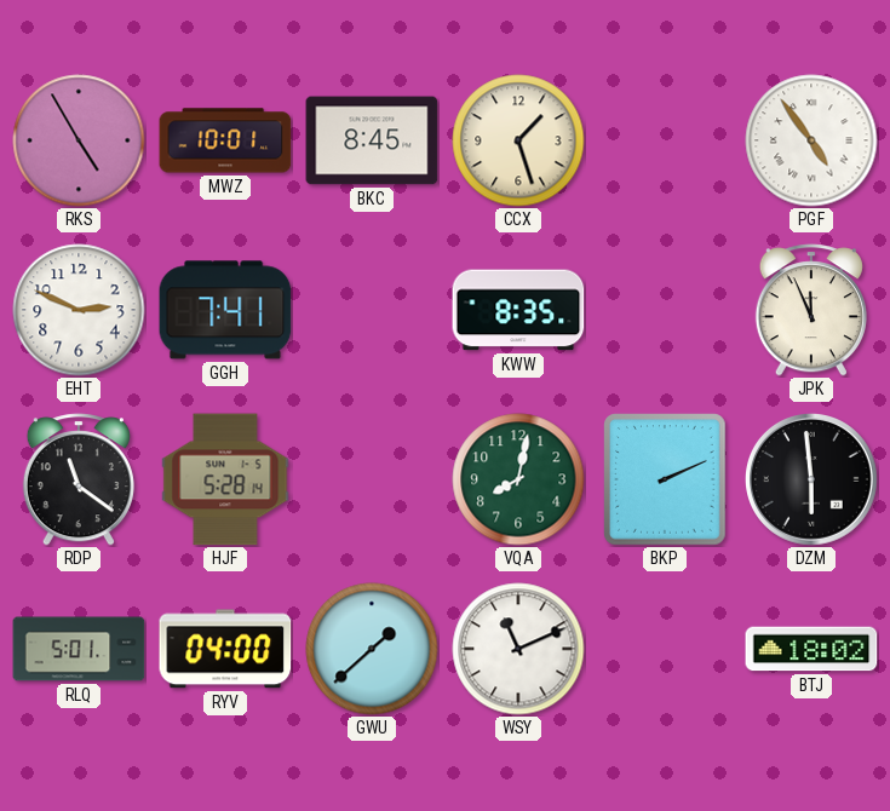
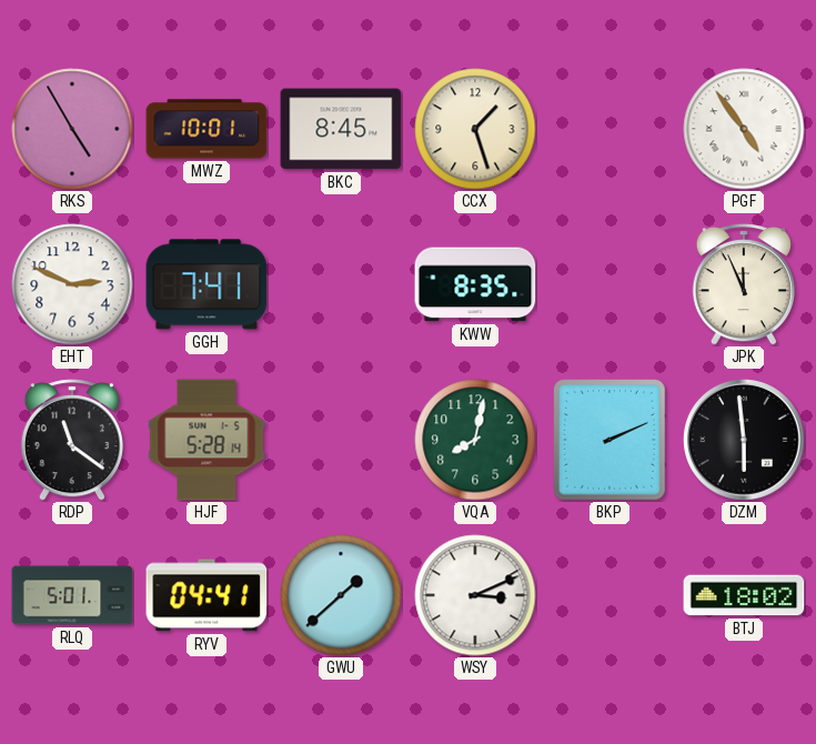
RYV: 04:00 -> 04:41 (206, 595)
WSY: 11:11 -> 3:11 (475, 595)
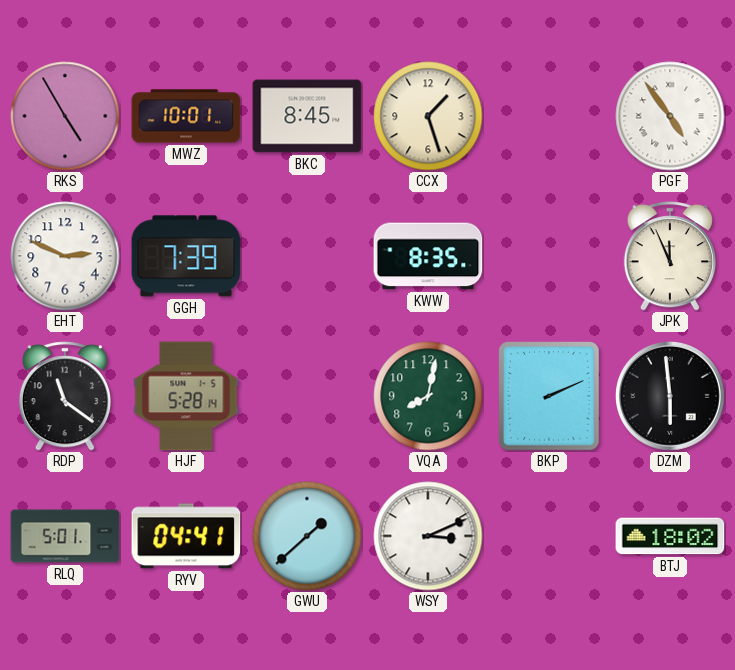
GGH: 7:41 -> 7:39 (186, 256)
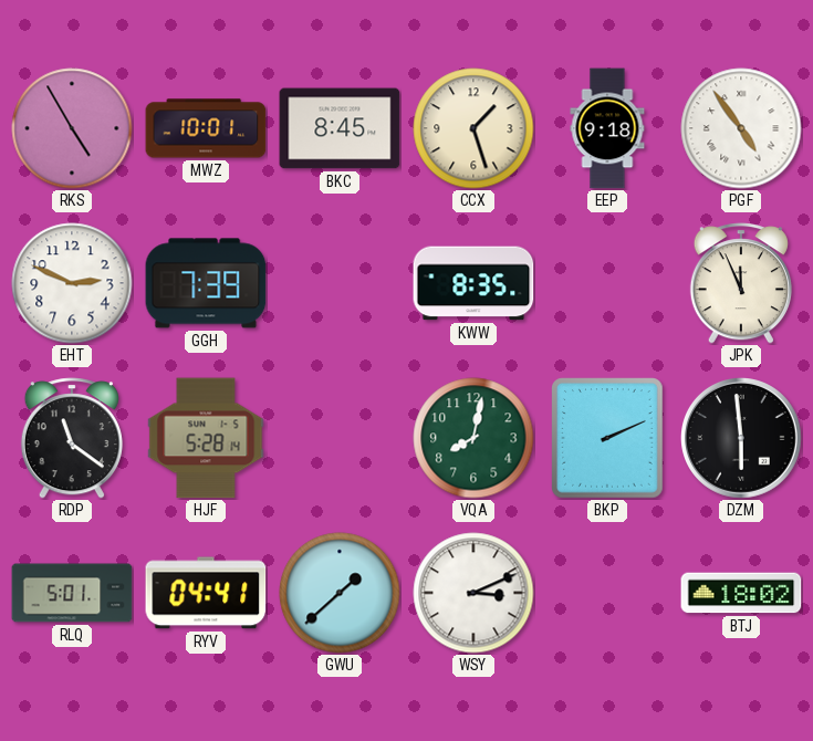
EEP: none -> 9:18 (607, 128)
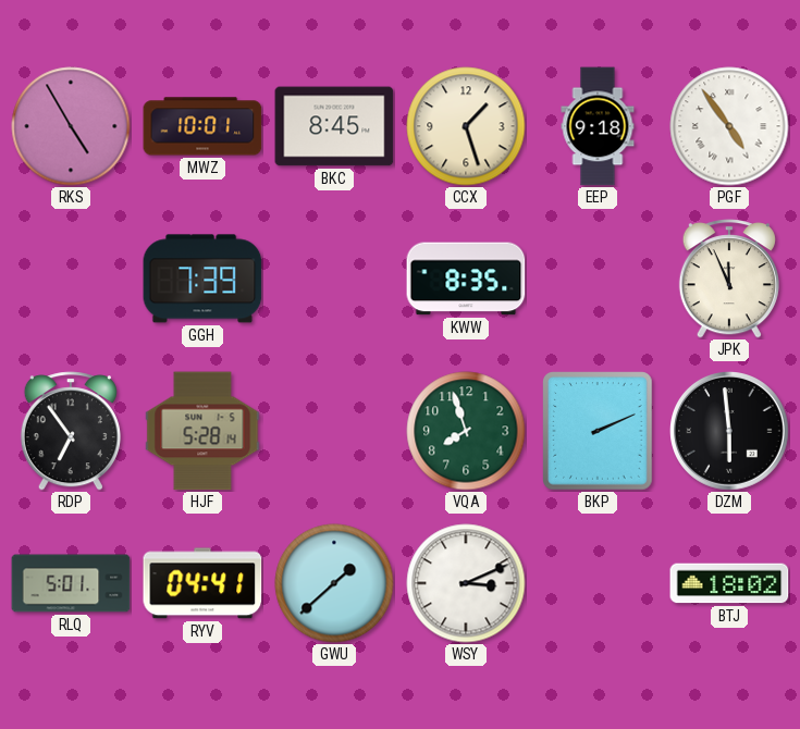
EHT: 2:49 -> none (72, 283)
RDP: 11:21 -> 6:54 (71, 431)
VQA: 8:02 -> 7:57 (466, 431)
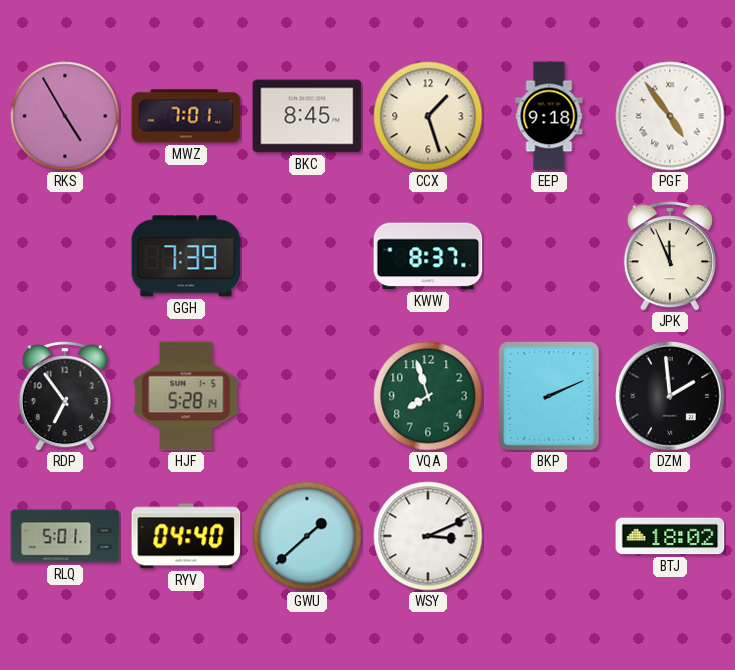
MWZ: 10:01 -> 7:01 (186, 116)
KWW: 8:35 -> 8:37 (428, 256)
DZM: 5:59 -> 1:59 (671, 397)
RYV: 04:41 -> 04:40 (186, 536)
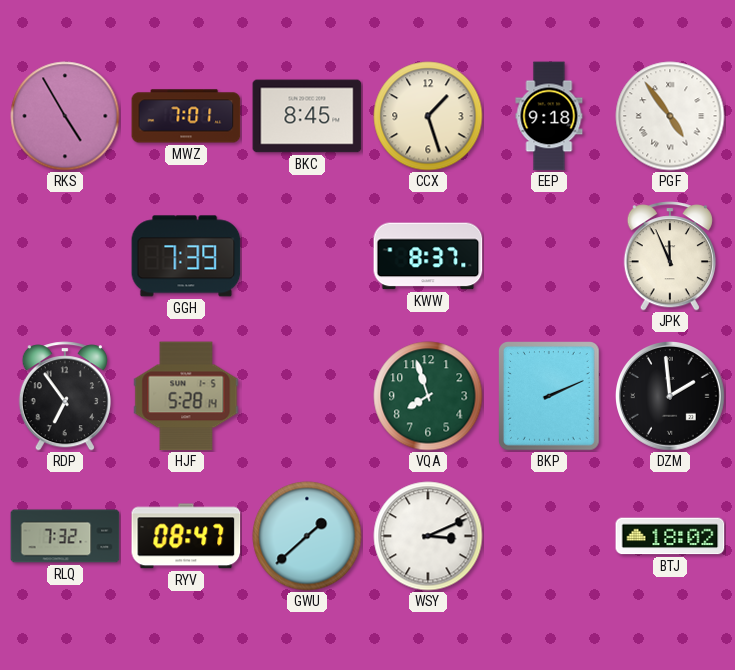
RLQ: 5:01 -> 7:32 (65, 536)
RYV: 04:40 -> 08:47 (186, 536)
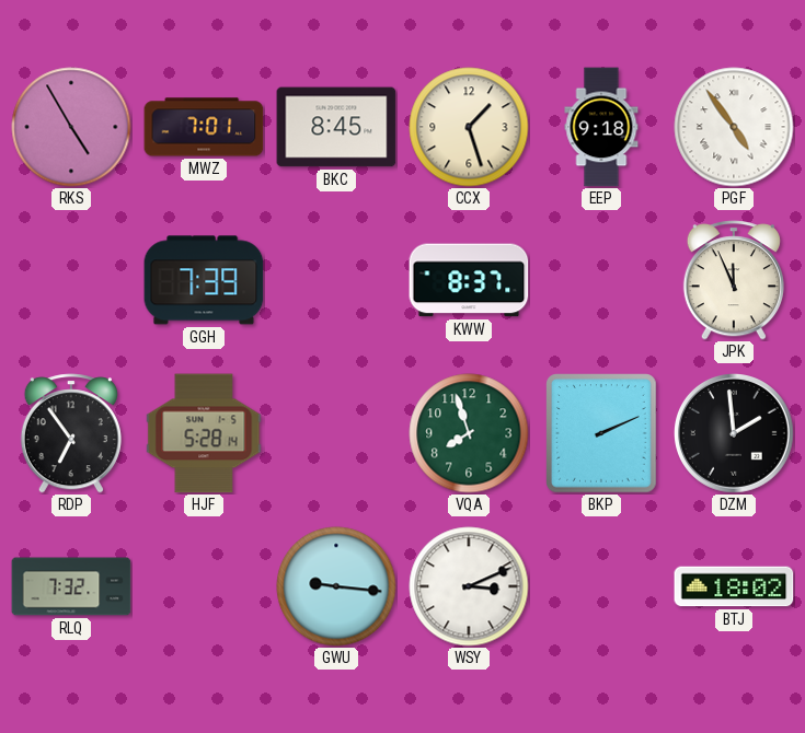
RYV: 08:47 -> none (186, 536)
GWU: 1:38 -> 9:16 (336, 586)
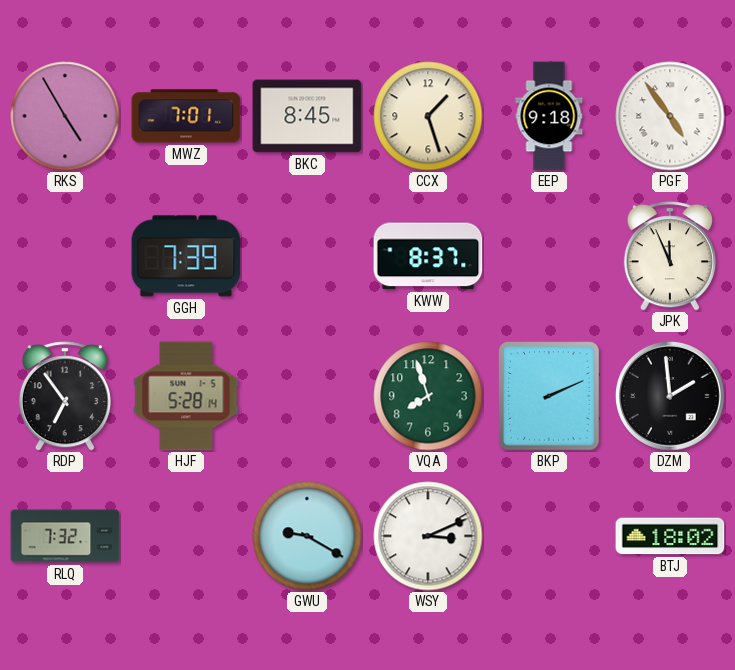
GWU: 9:16 -> 9:20 (307, 536)
